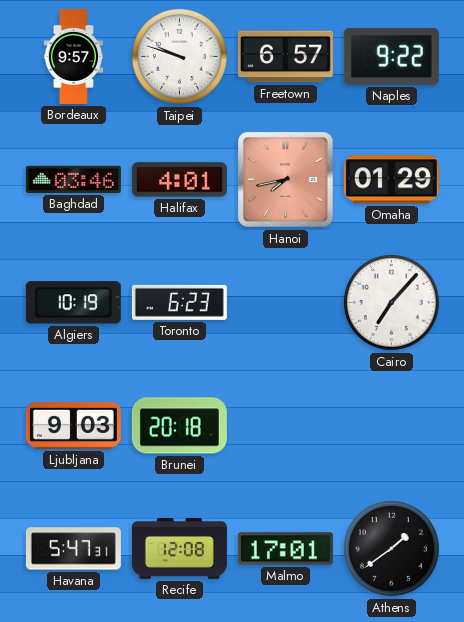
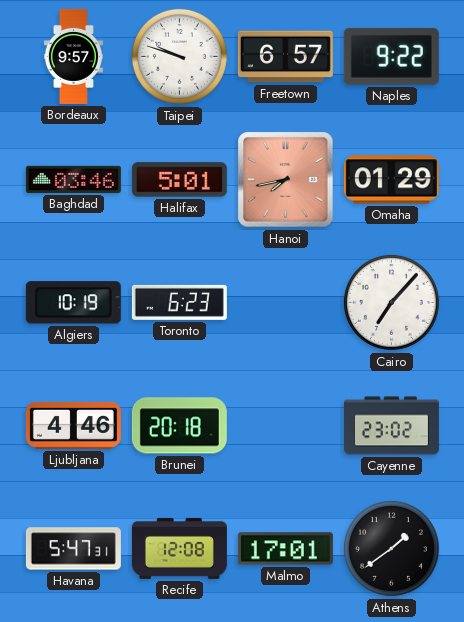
Halifax: 4:01 -> 5:01 (179, 180)
Ljubljana: 9:03 -> 4:46 (73, 425)
Cayenne: none -> 23:02 (391, 426)
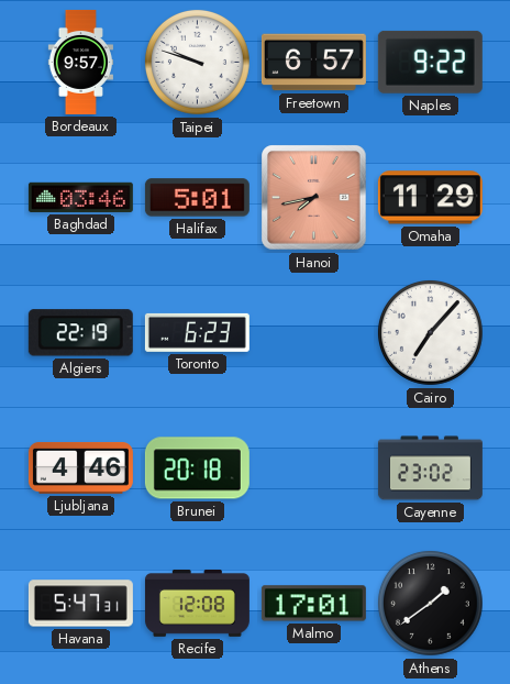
Omaha: 01:29 -> 11:29 (430, 198)
Algiers: 10:19 -> 22:19 (80, 333)
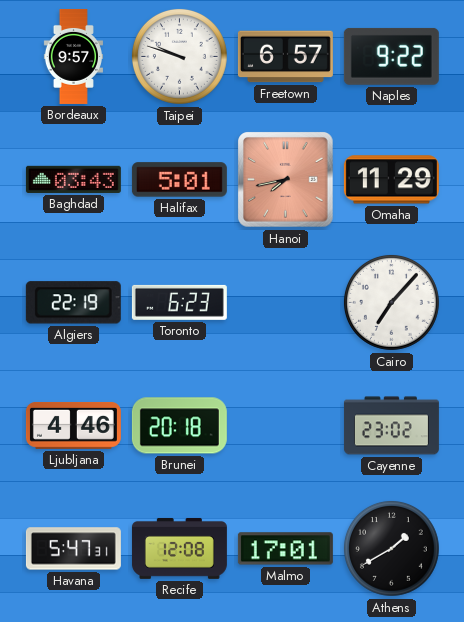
Baghdad: 03:46 -> 03:43 (73, 179)
Athens: 1:39 -> 1:40 (391, 548)
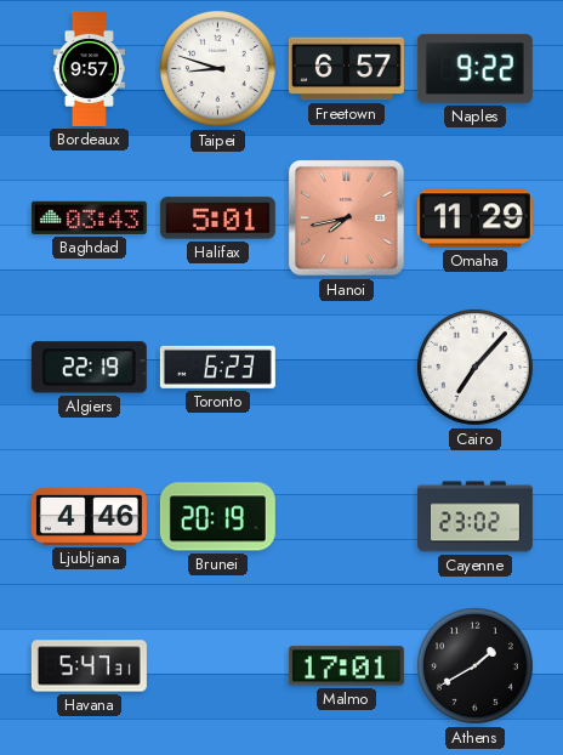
Taipei: 9:48 -> 8:48 (217, 68)
Brunei: 20:18 -> 20:19 (217, 517)
Recife: 12:08 -> none (179, 549)
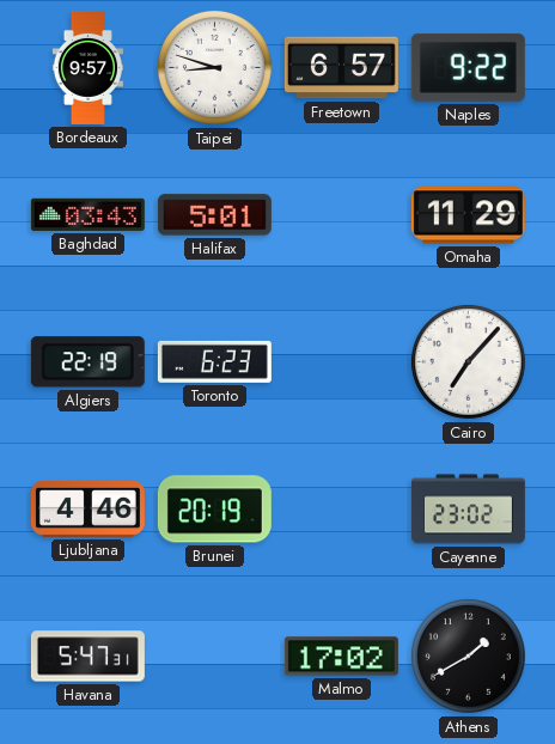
Hanoi: 7:43 -> none (347, 218)
Malmo: 17:01 -> 17:02 (341, 657)
